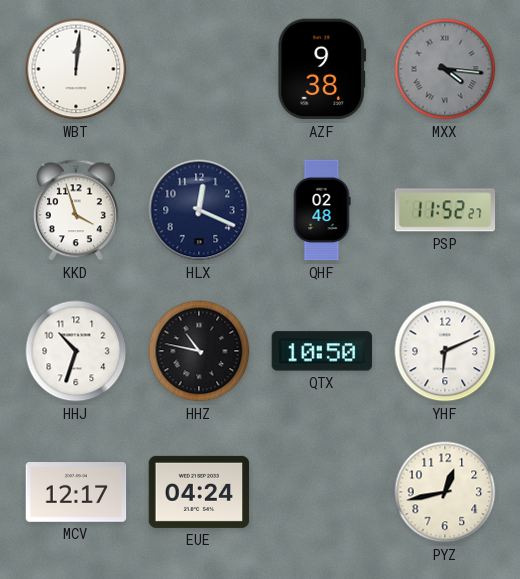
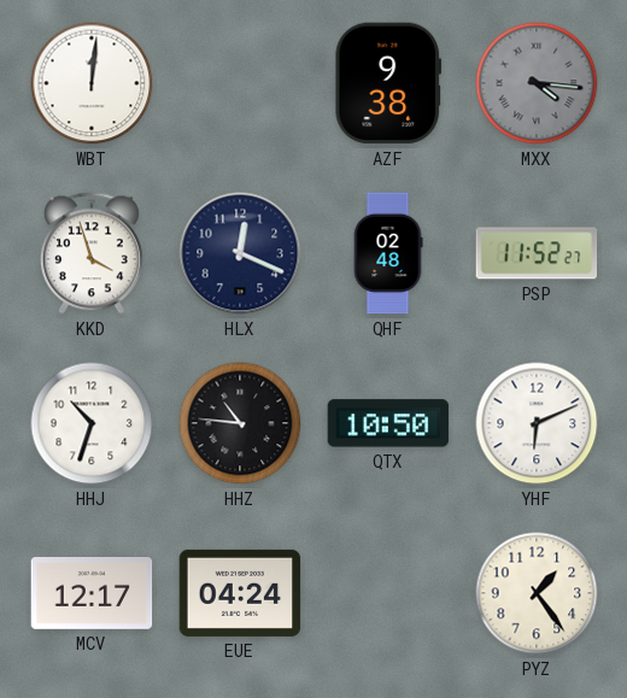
HHZ: 10:47 -> 10:46 (240, 423)
PYZ: 12:43 -> 1:24 (537, 593)
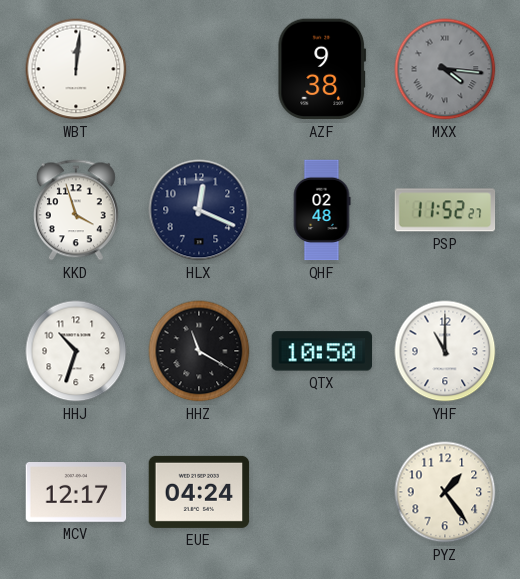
HHZ: 10:46 -> 11:20 (199, 351)
YHF: 6:11 -> 11:00 (445, 351)
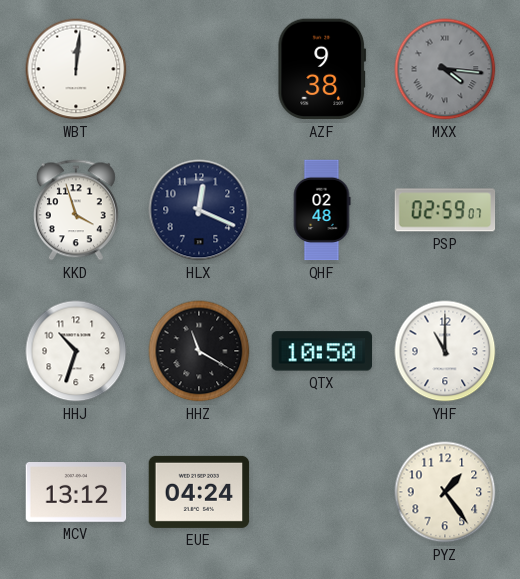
PSP: 11:52 -> 02:59 (445, 210)
MCV: 12:17 -> 13:12 (76, 493)
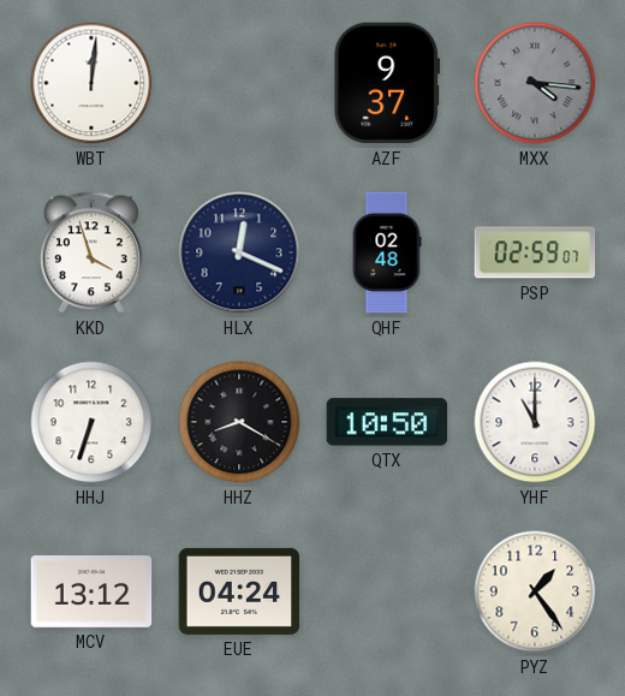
AZF: 9:38 -> 9:37 (387, 83)
HHJ: 10:33 -> 6:33 (91, 422)
HHZ: 11:20 -> 8:20 (239, 422)
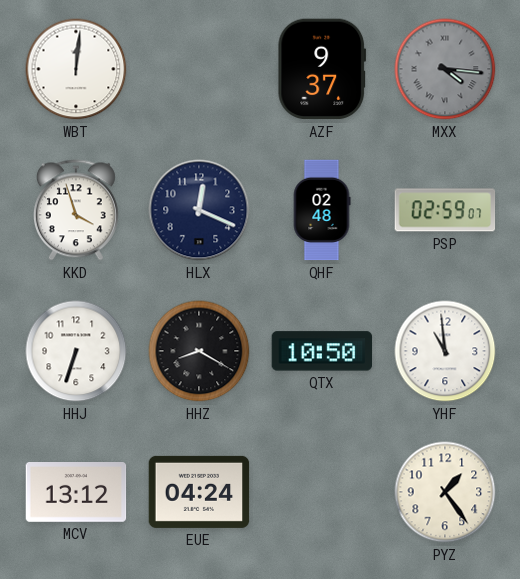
YHF: 11:00 -> 10:59 (445, 351)
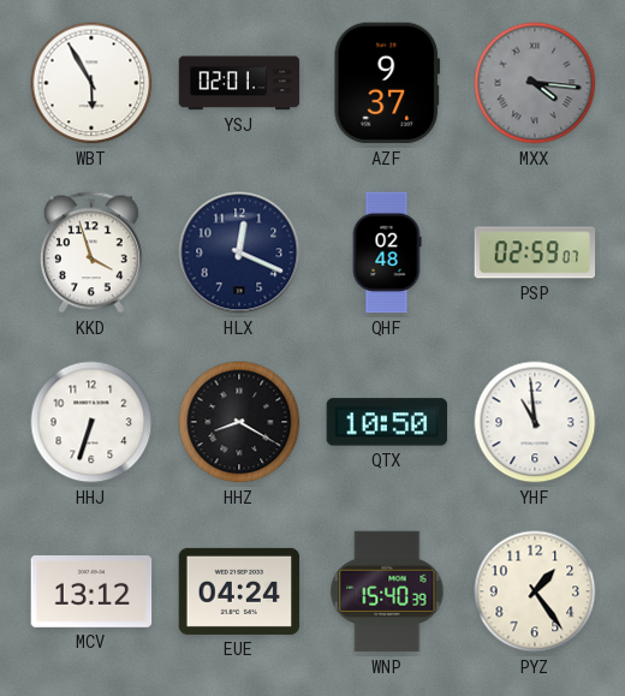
WBT: 12:01 -> 5:55 (91, 83)
YSJ: none -> 02:01 (239, 83)
WNP: none -> 15:40 (387, 591)
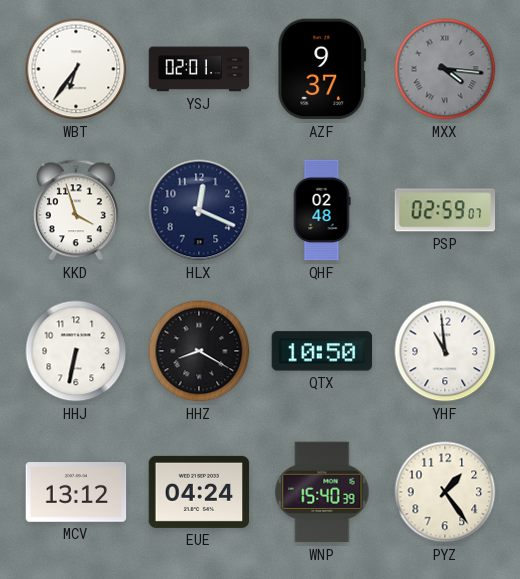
WBT: 5:55 -> 6:36 (76, 69)
HHJ: 6:33 -> 6:32 (76, 351)
